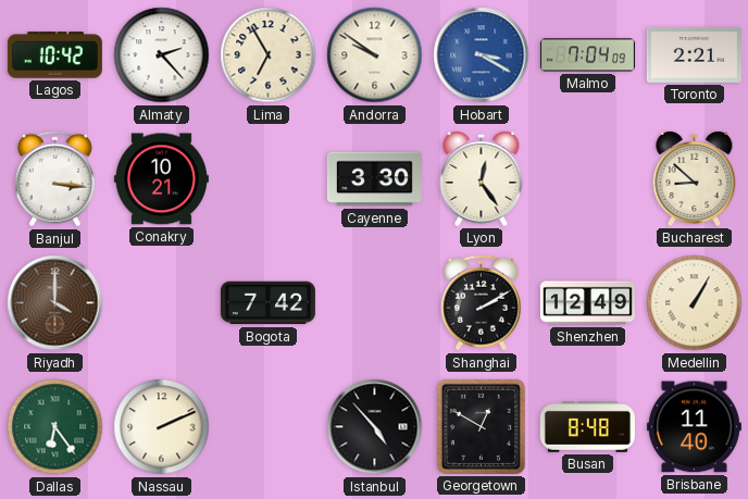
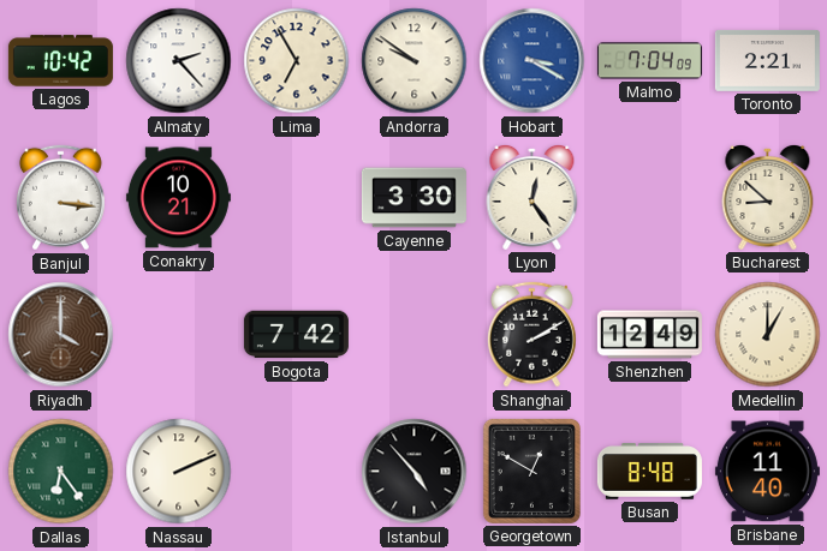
Medellin: 1:05 -> 1:00 (768, 335)
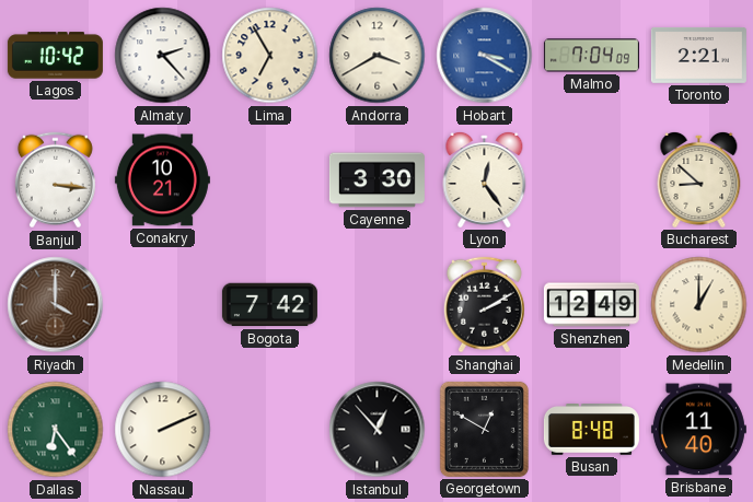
Andorra: 9:51 -> 3:40 (378, 56)
Istanbul: 4:53 -> 12:53 (378, 430)
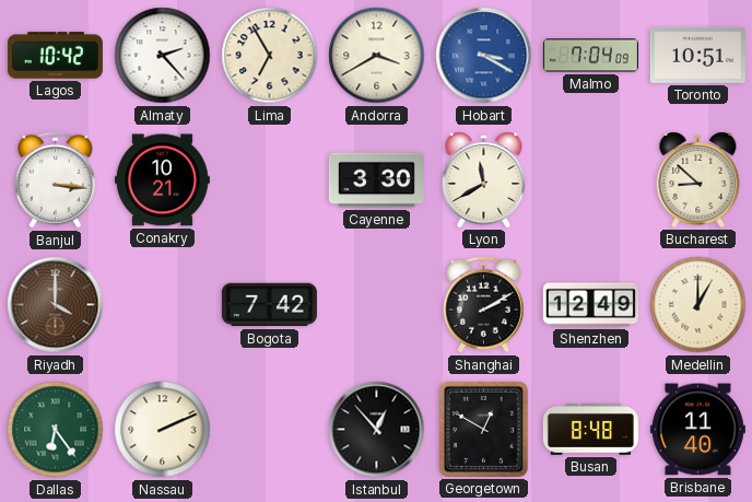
Toronto: 2:21 -> 10:51 (697, 56)
Lyon: 12:24 -> 11:40 (484, 179)
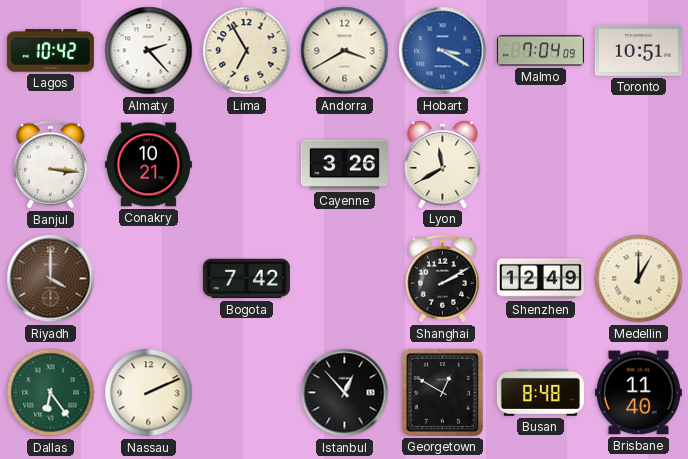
Cayenne: 3:30 -> 3:26 (344, 165)
Bucharest: 8:52 -> none (698, 179)
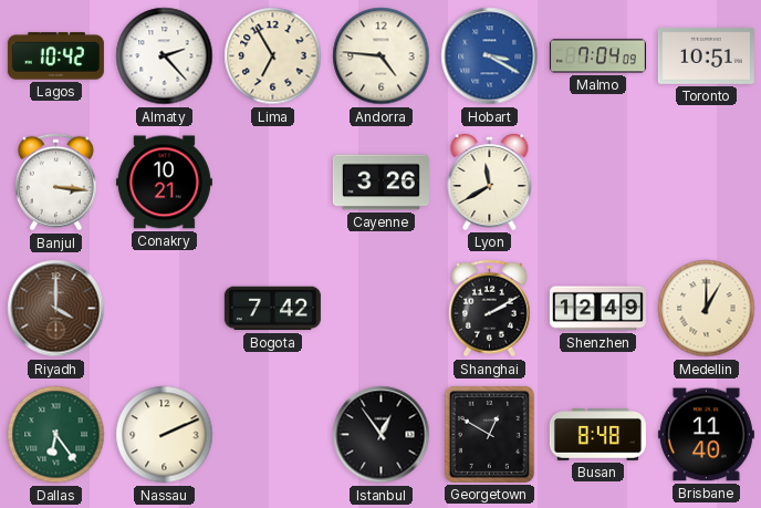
Andorra: 3:40 -> 4:46 (382, 56)
Istanbul: 12:53 -> 12:54 (382, 435)
